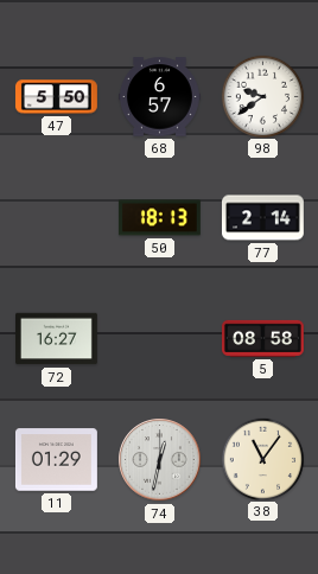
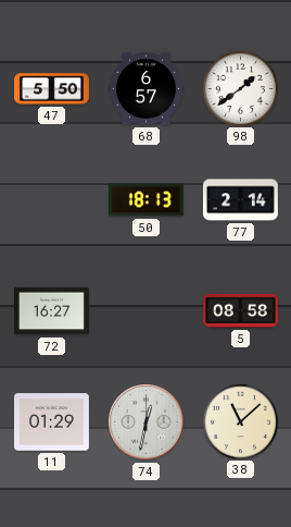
98: 9:39 -> 1:39 (240, 88)
38: 11:06 -> 11:08 (240, 421)
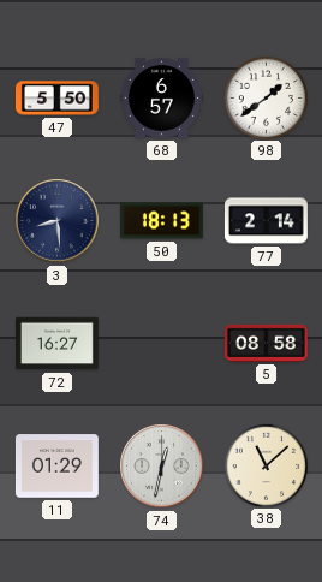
3: none -> 8:29 (58, 221)
